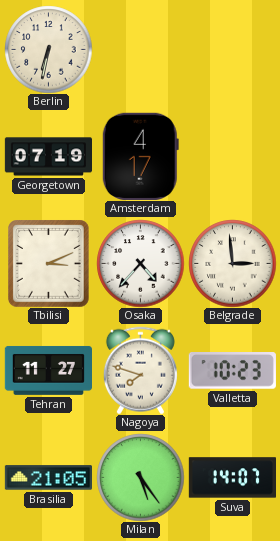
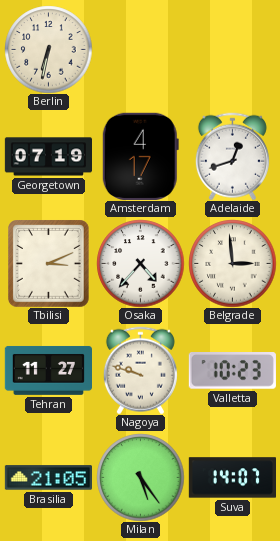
Adelaide: none -> 12:42 (232, 156)
Nagoya: 7:48 -> 9:48 (140, 370)
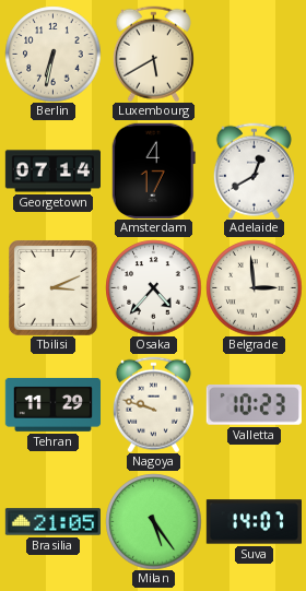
Luxembourg: none -> 5:40 (153, 54)
Georgetown: 07:19 -> 07:14 (52, 172)
Adelaide: 12:42 -> 12:40 (254, 170)
Tehran: 11:27 -> 11:29 (52, 404)
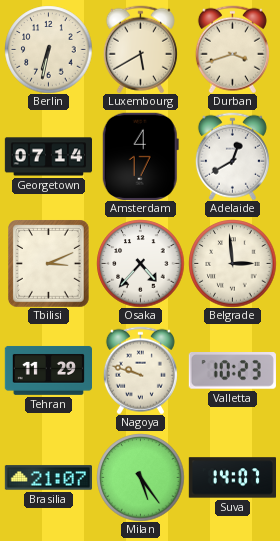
Durban: none -> 3:42 (232, 49)
Brasilia: 21:05 -> 21:07 (48, 478)
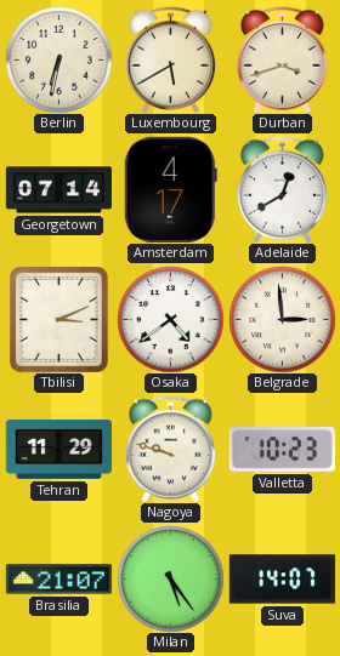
Osaka: 4:37 -> 4:39 (170, 319)
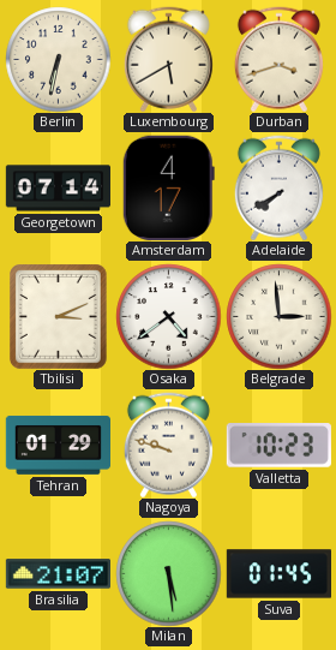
Adelaide: 12:40 -> 7:40 (278, 187)
Tehran: 11:29 -> 01:29 (58, 445)
Milan: 5:24 -> 5:29 (168, 573)
Suva: 14:07 -> 01:45 (278, 574)
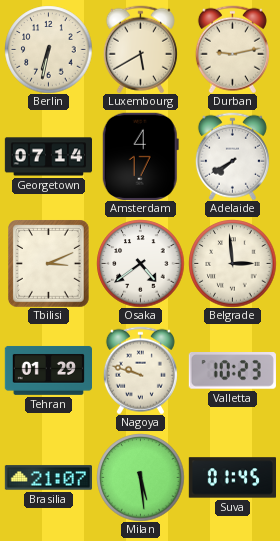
Durban: 3:42 -> 9:13 (232, 49)
